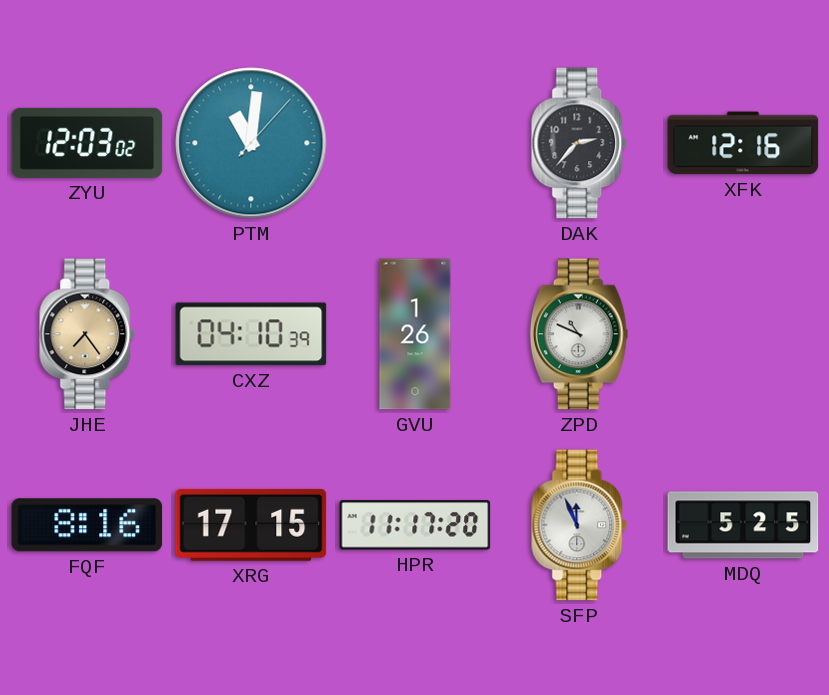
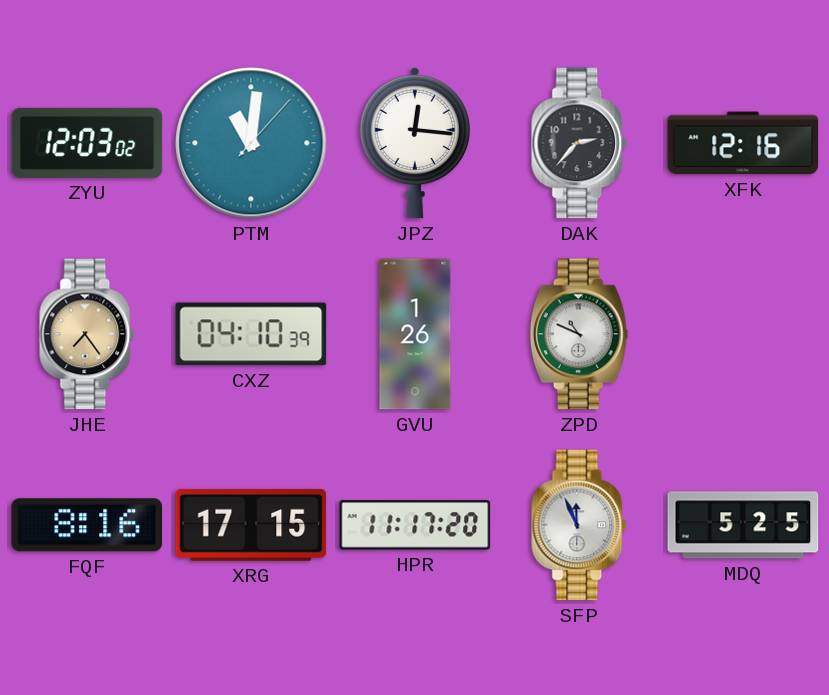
JPZ: none -> 12:16 (414, 143)
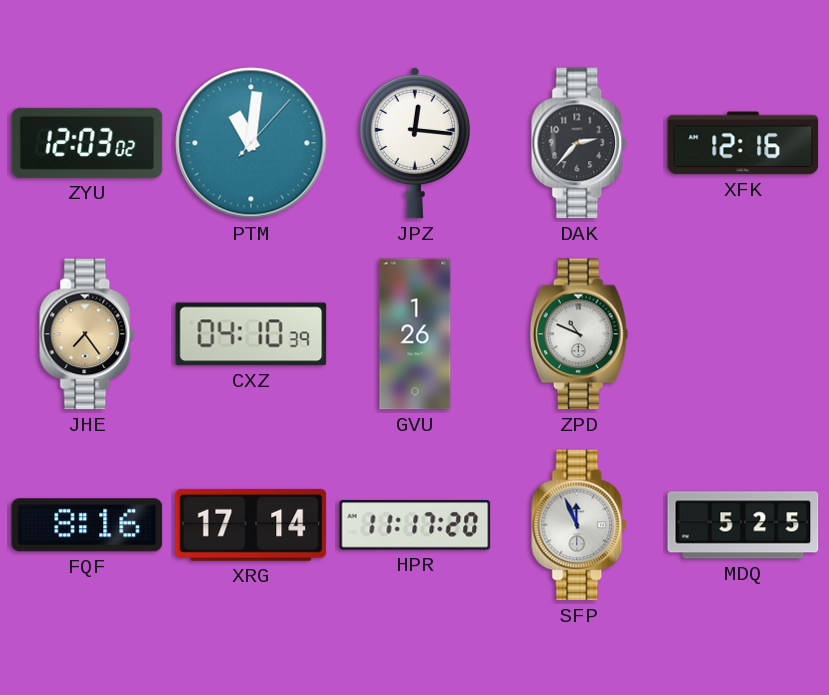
XRG: 17:15 -> 17:14 (251, 525)
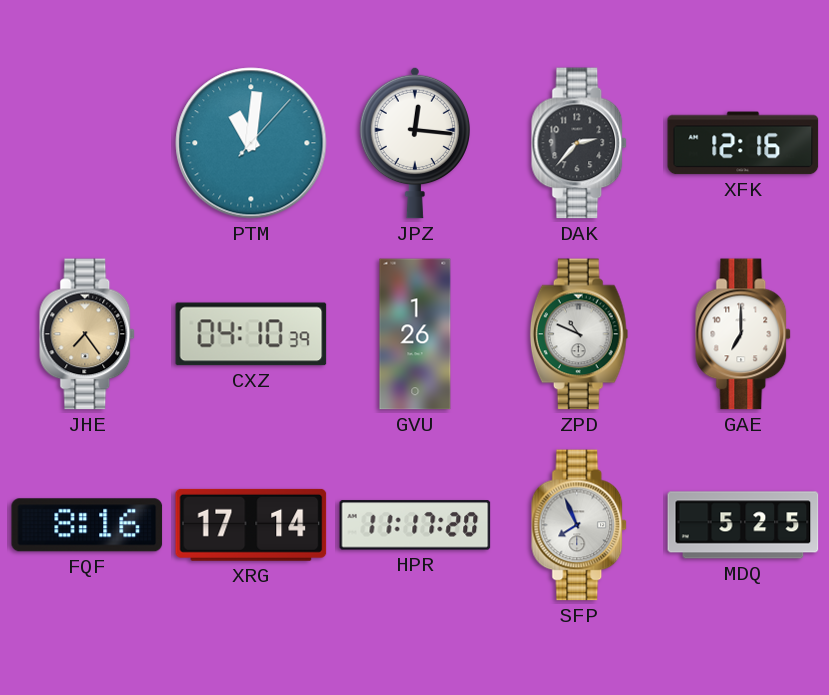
ZYU: 12:03 -> none (87, 143)
GAE: none -> 7:00 (744, 334)
SFP: 11:56 -> 7:56 (580, 525)
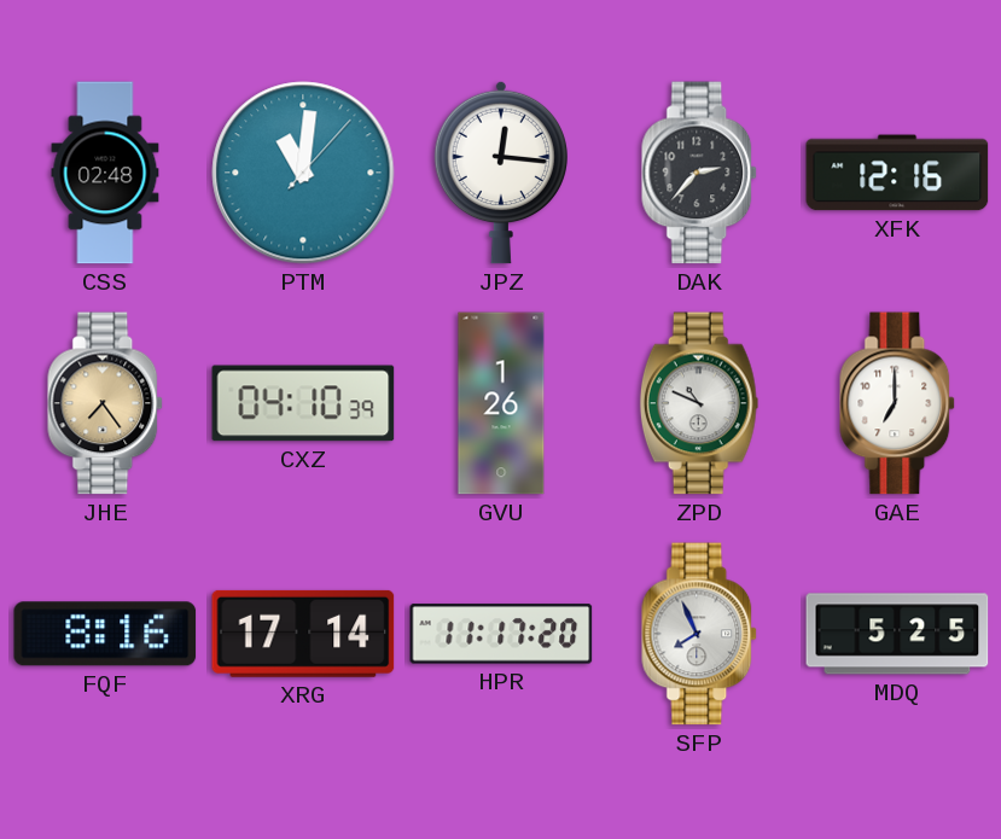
CSS: none -> 02:48 (105, 173)
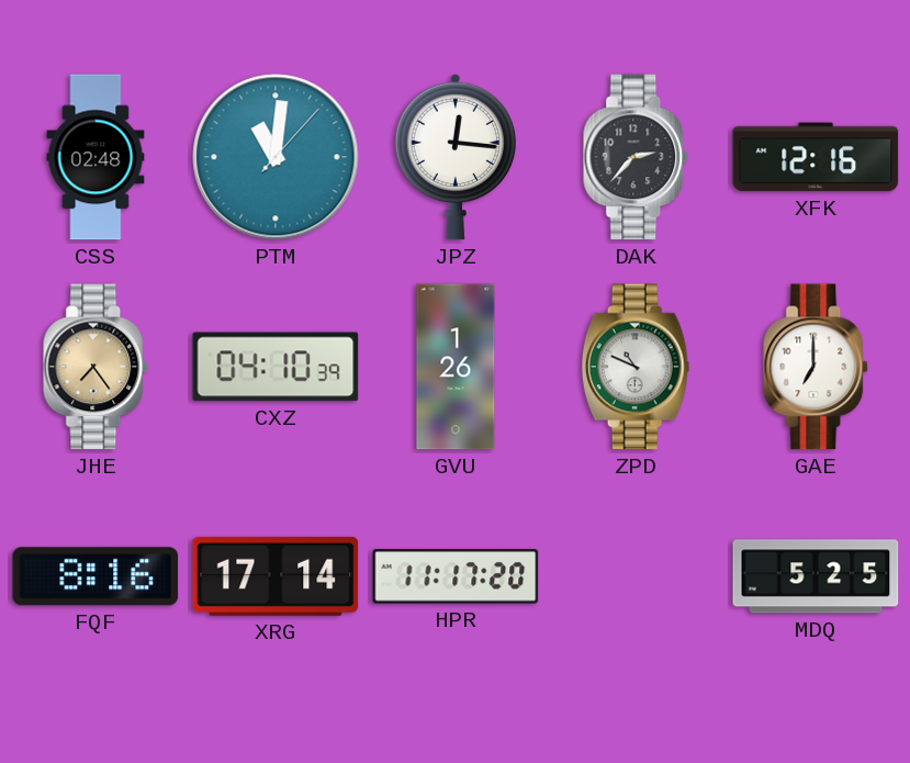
SFP: 7:56 -> none (700, 634)
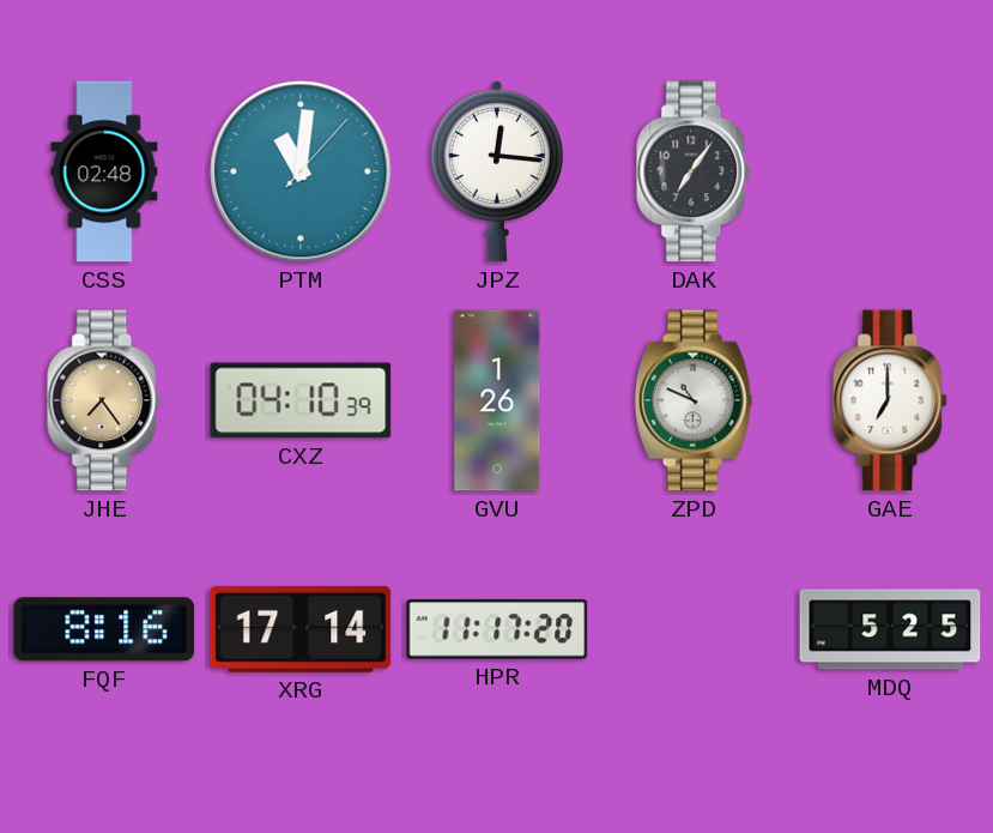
DAK: 2:37 -> 7:06 (695, 171)
XFK: 12:16 -> none (816, 157)
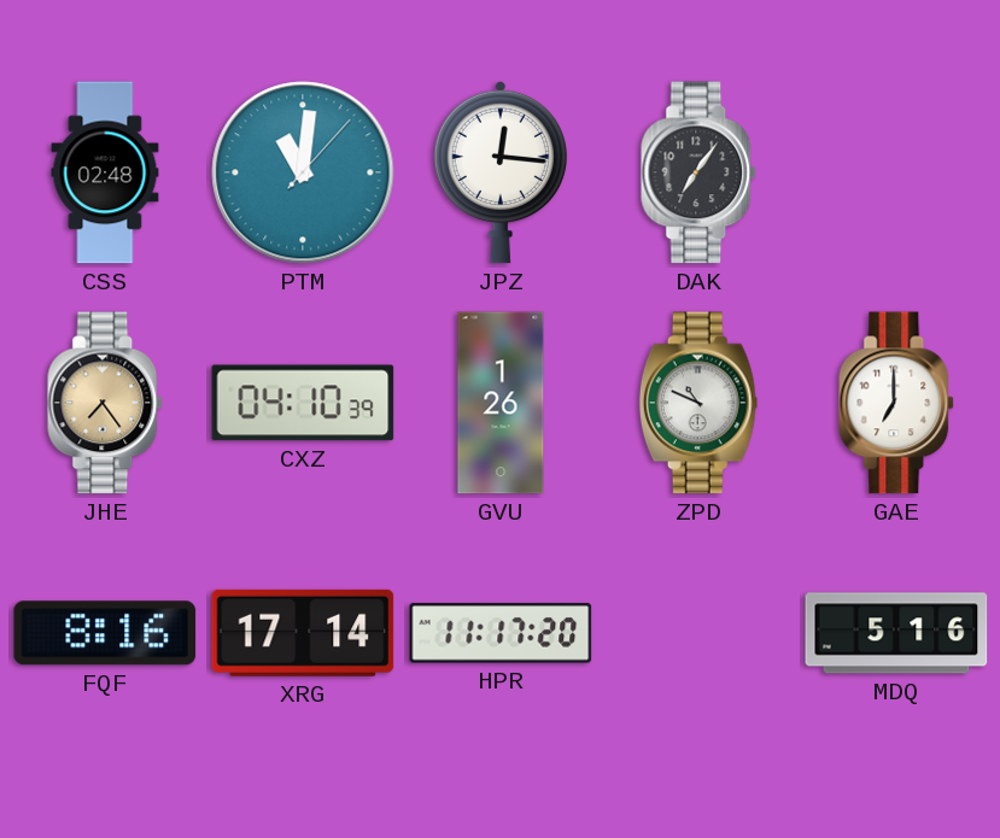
MDQ: 5:25 -> 5:16 (896, 633)
